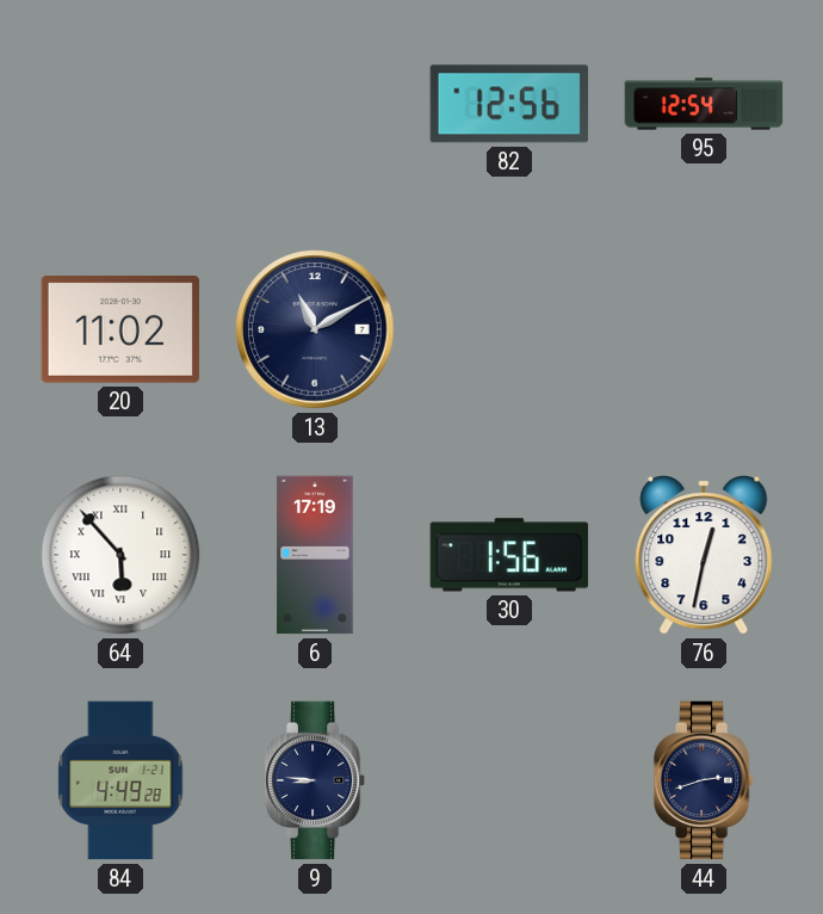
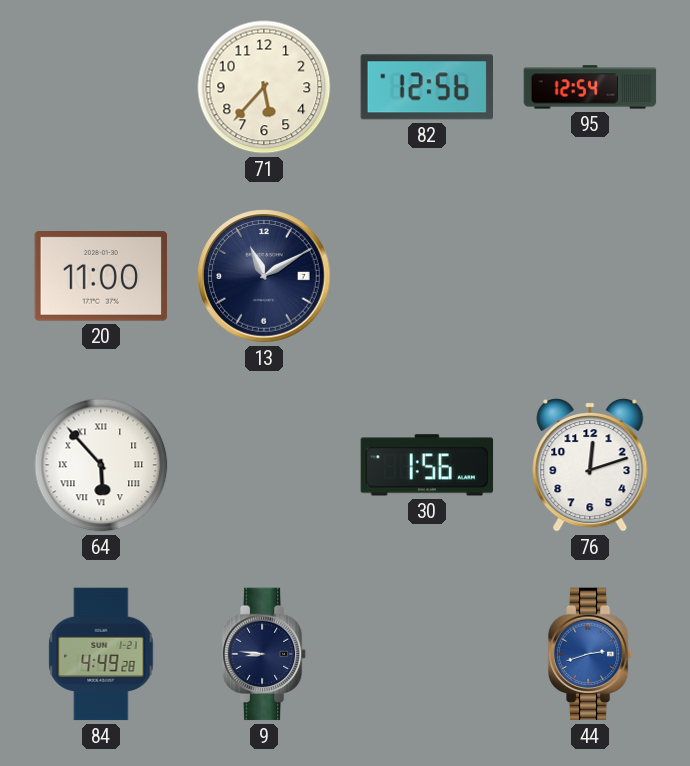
71: none -> 5:37 (264, 87)
20: 11:02 -> 11:00 (101, 277)
6: 17:19 -> none (315, 555)
76: 12:32 -> 12:12 (590, 465)
44 dial: navy -> blue (590, 654)
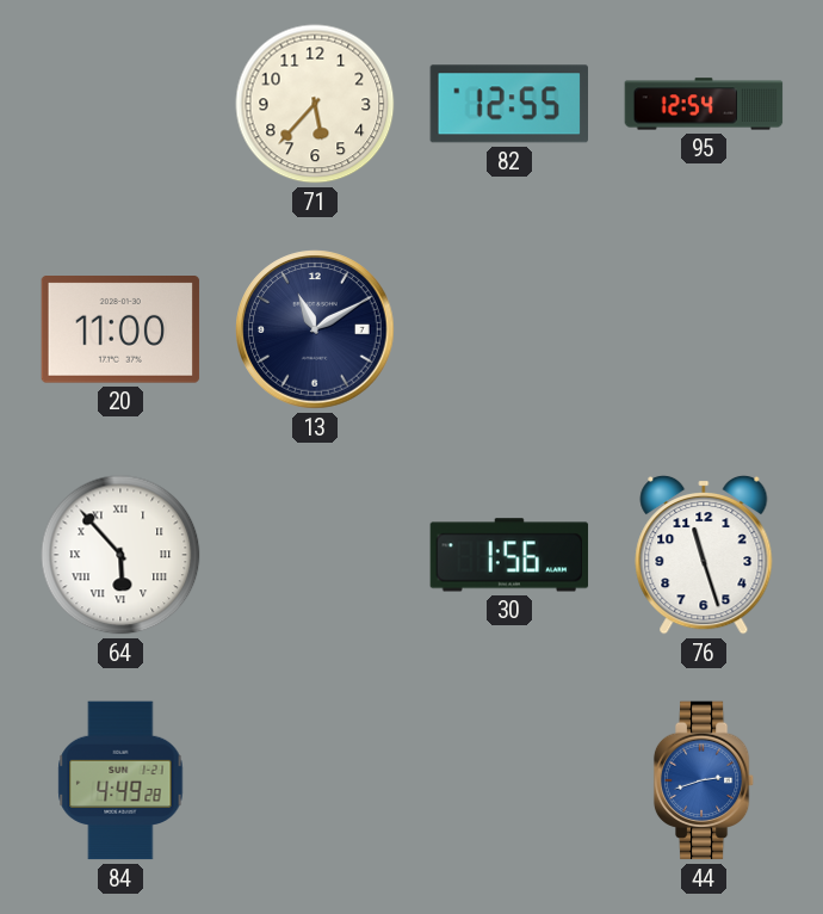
82: 12:56 -> 12:55 (508, 104)
76: 12:12 -> 11:27 (704, 555)
9: 8:46 -> none (264, 654)
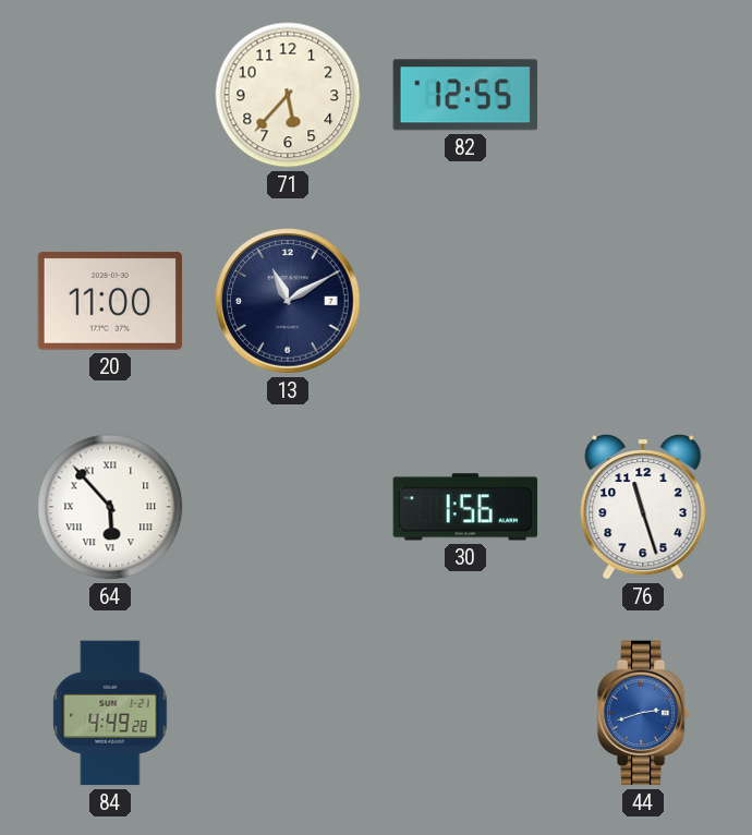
95: 12:54 -> none (704, 104)
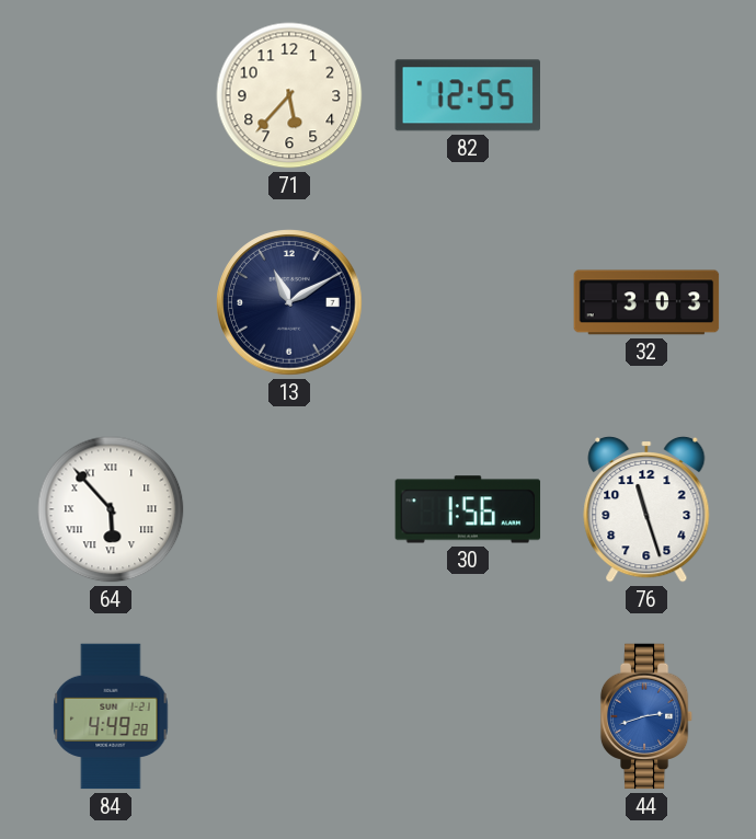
20: 11:00 -> none (110, 302)
32: none -> 3:03 (646, 302)
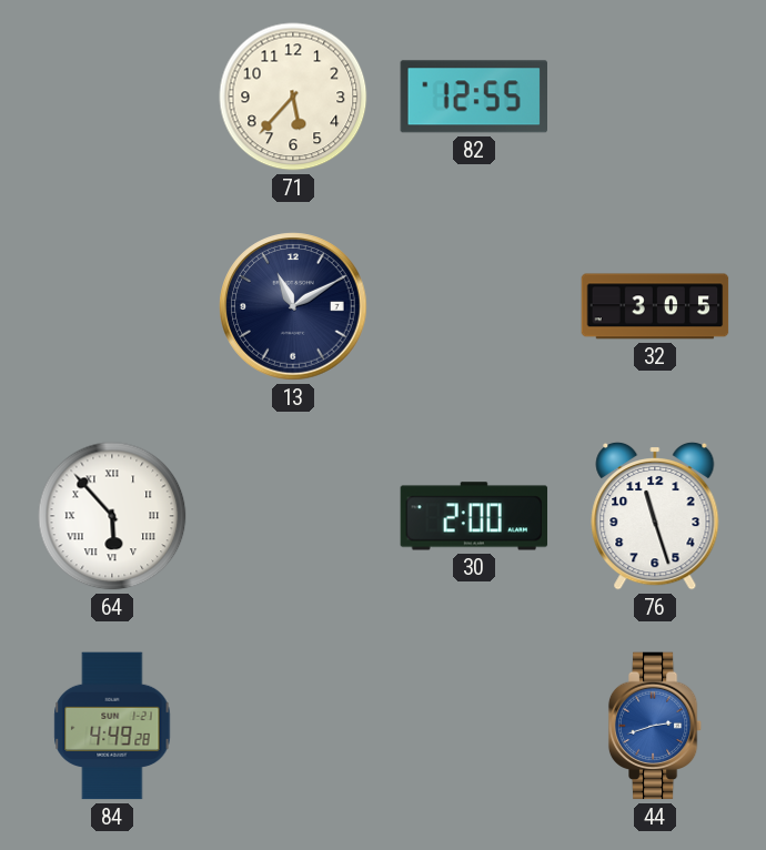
32: 3:03 -> 3:05 (655, 306)
30: 1:56 -> 2:00 (474, 516)
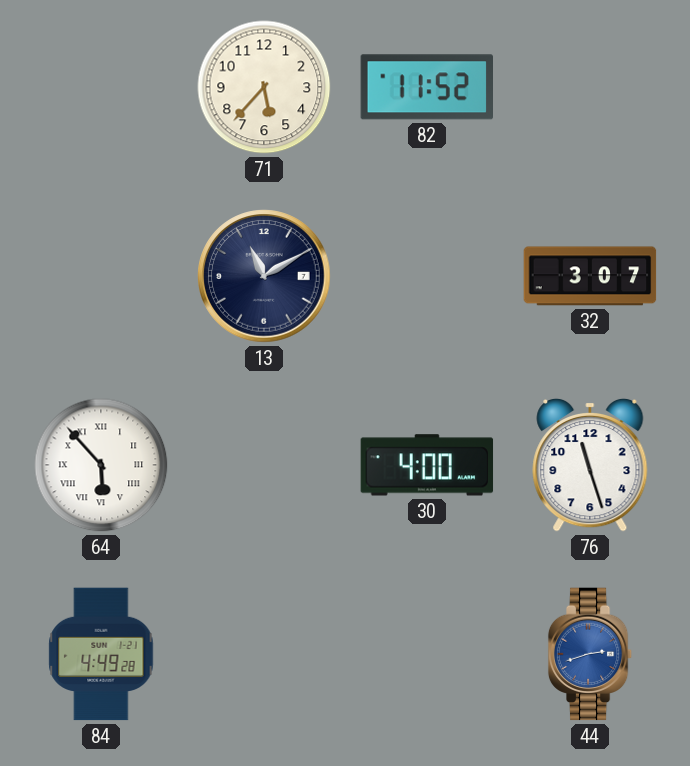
82: 12:55 -> 11:52 (426, 87)
32: 3:05 -> 3:07 (590, 276)
30: 2:00 -> 4:00 (427, 465)
